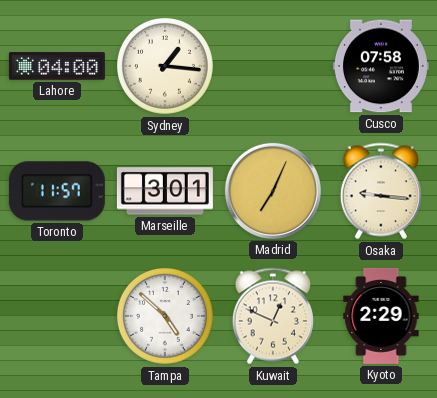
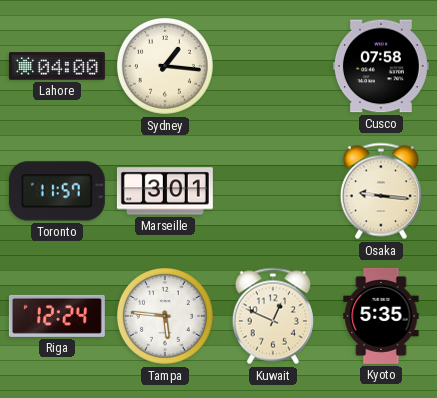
Madrid: 7:04 -> none (273, 191)
Riga: none -> 12:24 (57, 316)
Tampa: 4:52 -> 5:46 (165, 316)
Kyoto: 2:29 -> 5:35 (381, 316)
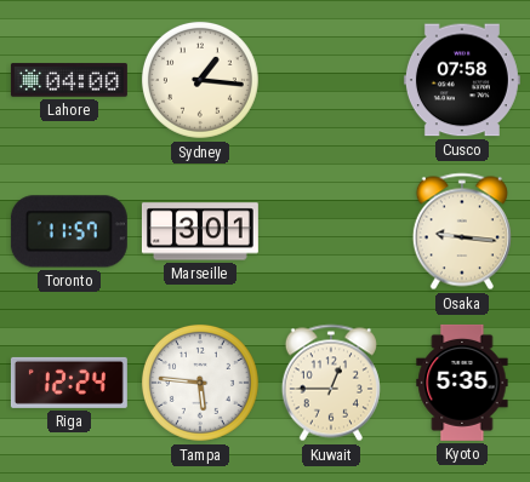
Kuwait: 12:49 -> 12:45 (331, 383)
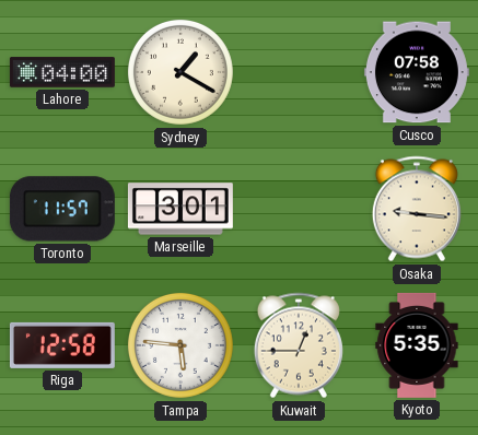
Sydney: 1:16 -> 1:20 (180, 72)
Riga: 12:24 -> 12:58 (62, 345)
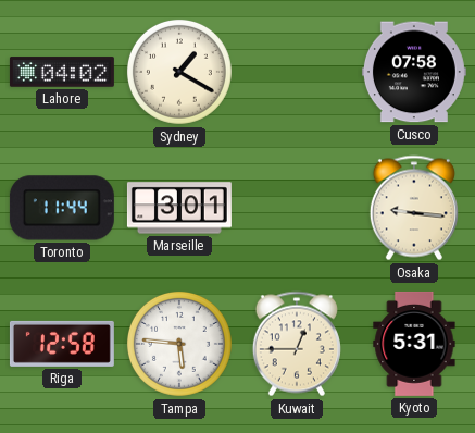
Lahore: 04:00 -> 04:02 (62, 72)
Toronto: 11:57 -> 11:44 (62, 208)
Kyoto: 5:35 -> 5:31 (414, 344)
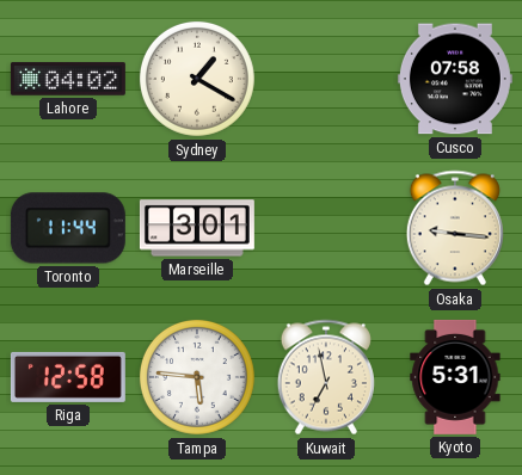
Kuwait: 12:45 -> 6:58 (326, 377)
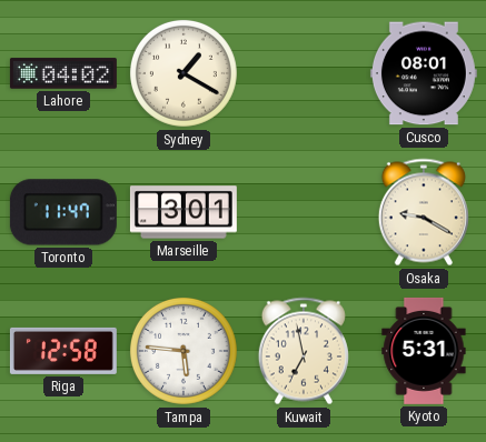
Cusco: 07:58 -> 08:01 (424, 73)
Toronto: 11:44 -> 11:47 (63, 212)
Osaka: 9:16 -> 9:20 (424, 212)
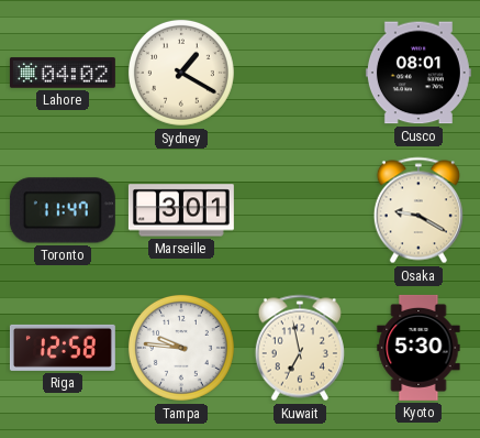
Tampa: 5:46 -> 9:46 (181, 348)
Kyoto: 5:31 -> 5:30 (418, 348)
